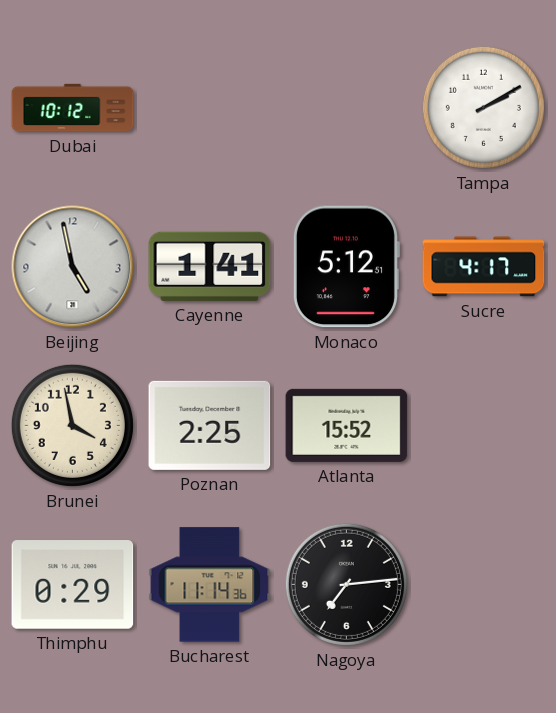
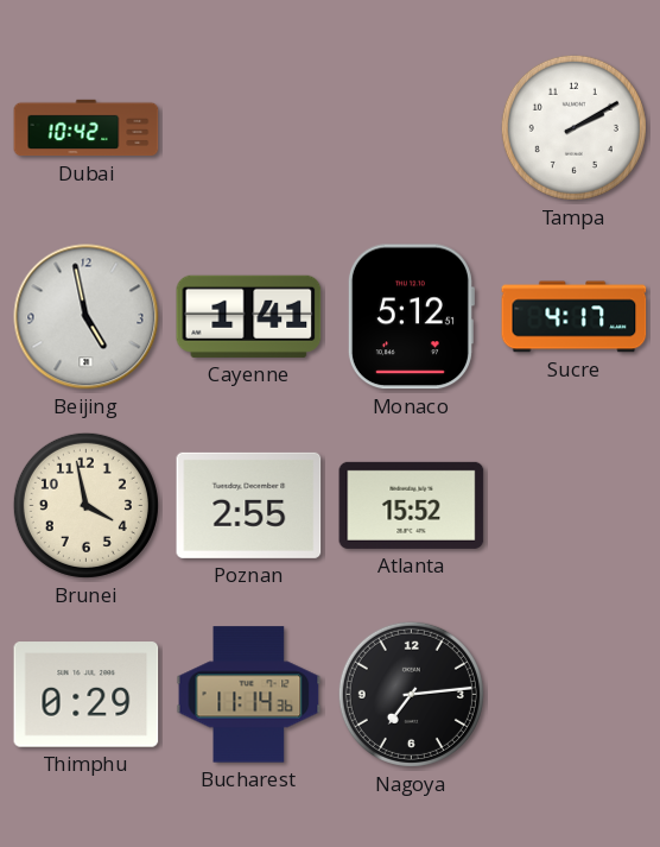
Dubai: 10:12 -> 10:42 (87, 128)
Poznan: 2:25 -> 2:55 (249, 505)
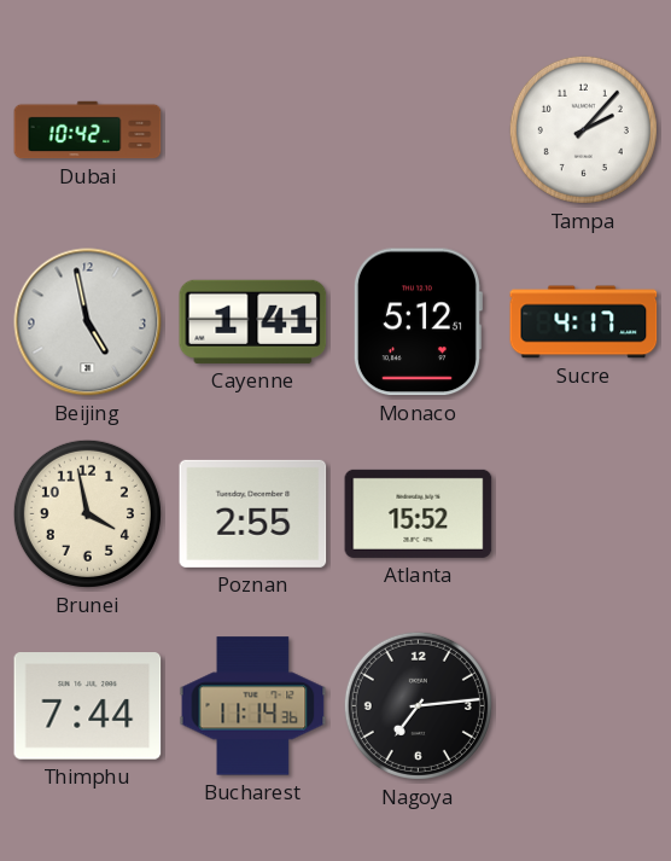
Tampa: 2:10 -> 2:07 (583, 129)
Thimphu: 0:29 -> 7:44 (88, 706)
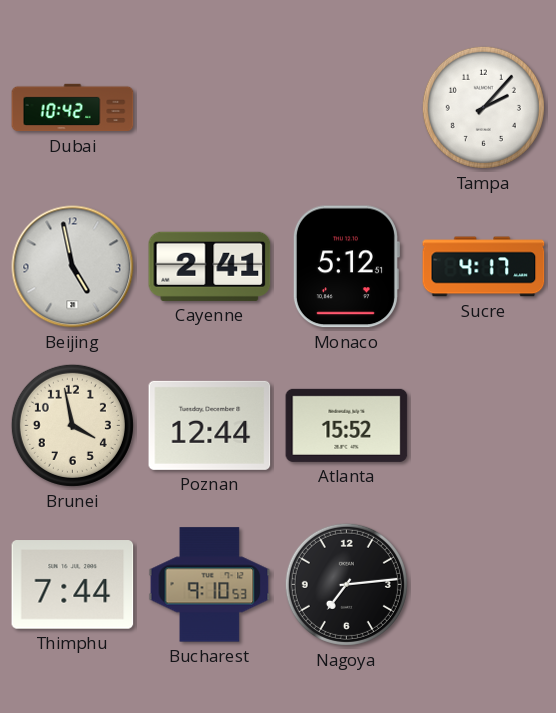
Cayenne: 1:41 -> 2:41 (210, 266)
Poznan: 2:55 -> 12:44 (210, 425)
Bucharest: 11:14 -> 9:10 (210, 585)
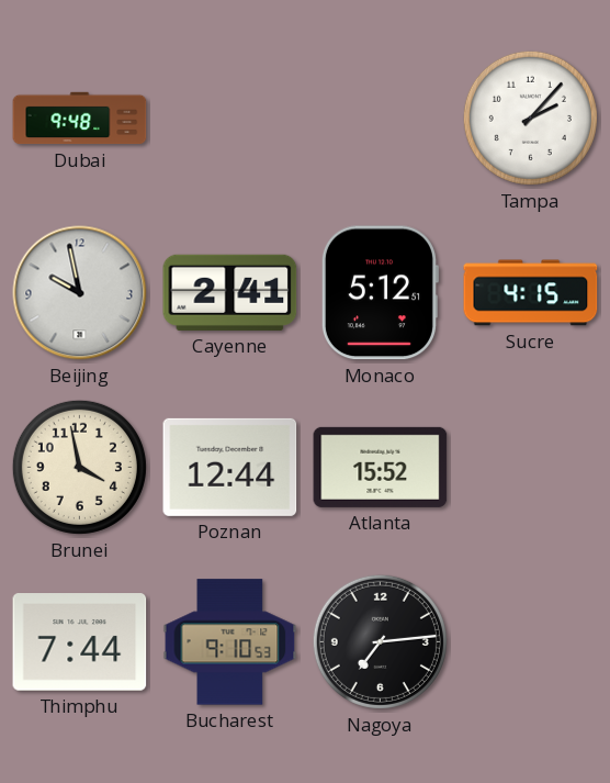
Dubai: 10:42 -> 9:48 (80, 119)
Beijing: 4:58 -> 9:58 (80, 293)
Sucre: 4:17 -> 4:15 (531, 293)
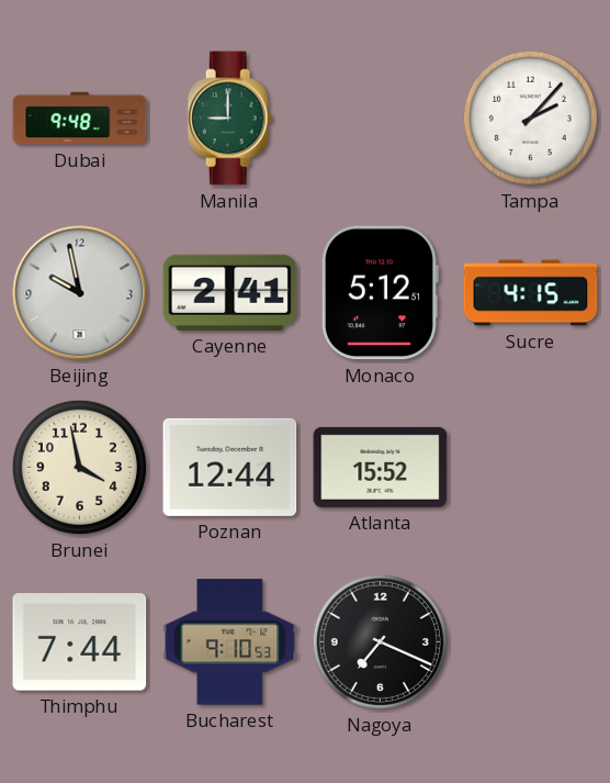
Manila: none -> 9:00 (230, 119)
Nagoya: 7:14 -> 7:19 (380, 641)
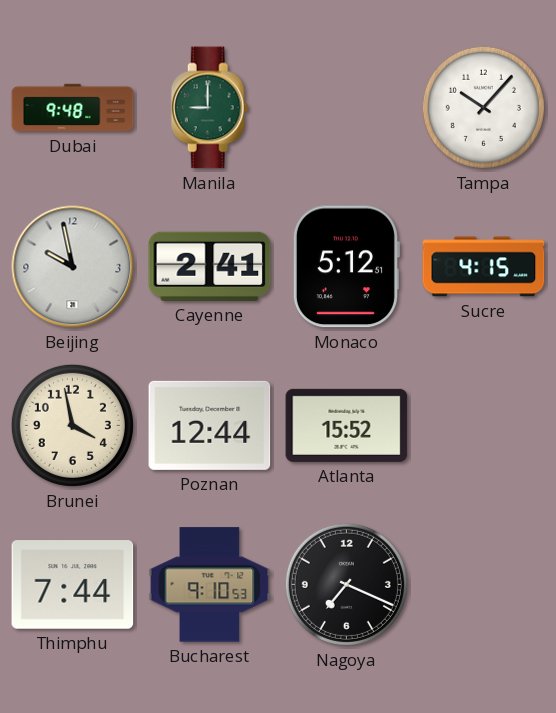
Tampa: 2:07 -> 10:07 (483, 107)
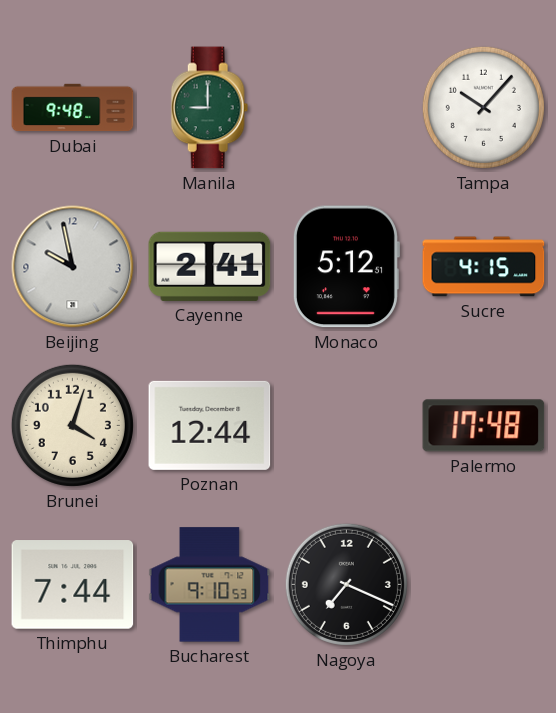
Brunei: 3:58 -> 4:03 (72, 425)
Atlanta: 15:52 -> none (347, 425)
Palermo: none -> 17:48 (484, 426)
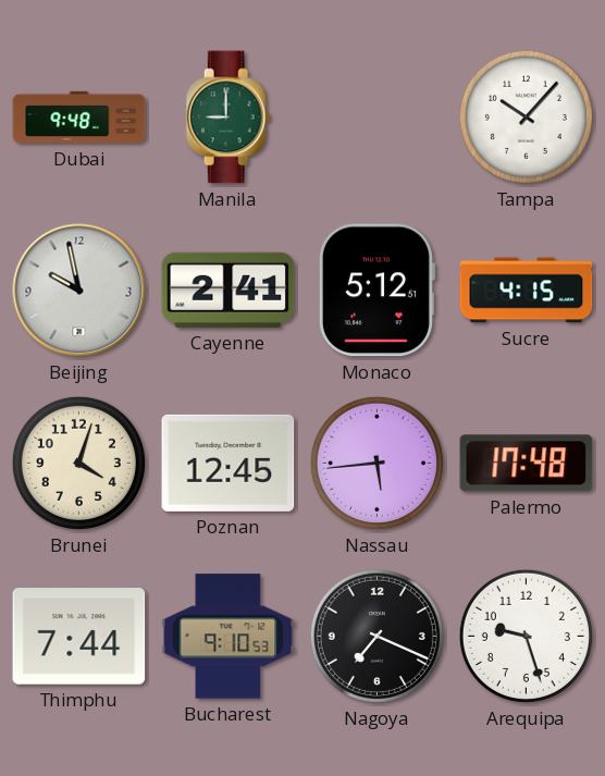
Poznan: 12:44 -> 12:45 (229, 463)
Nassau: none -> 5:44 (376, 463)
Arequipa: none -> 9:27 (526, 636)
